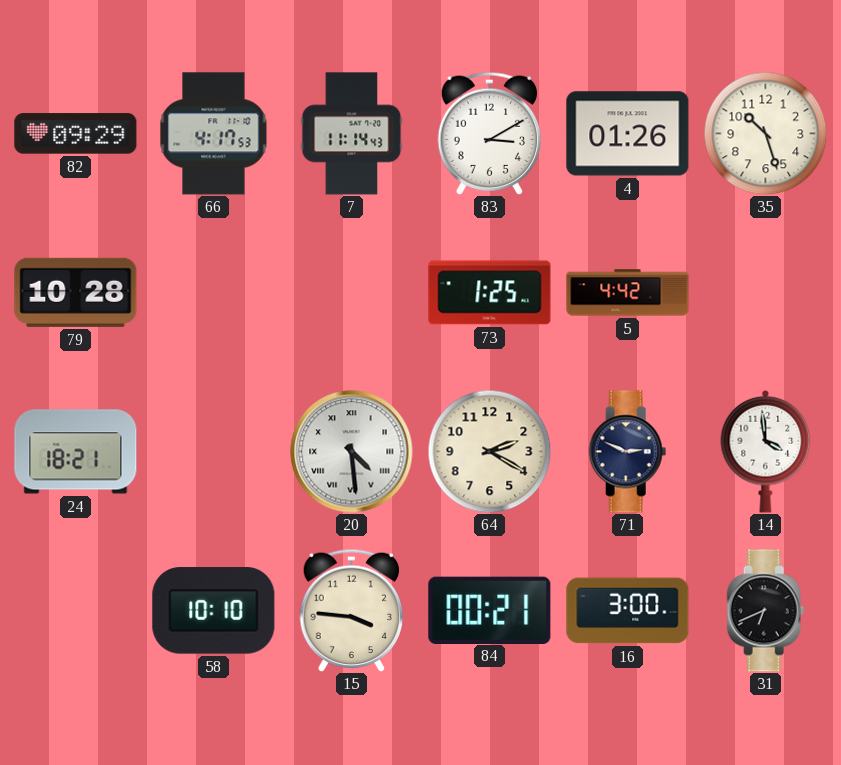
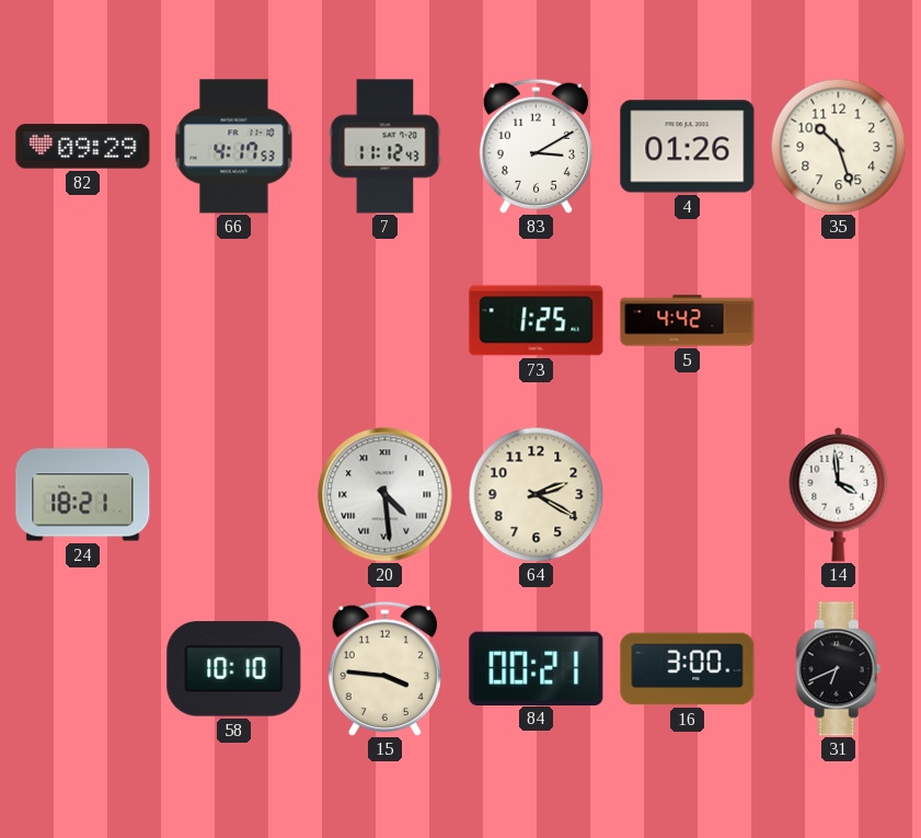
7: 11:14 -> 11:12 (385, 147)
79: 10:28 -> none (76, 292)
71: 2:49 -> none (628, 452)
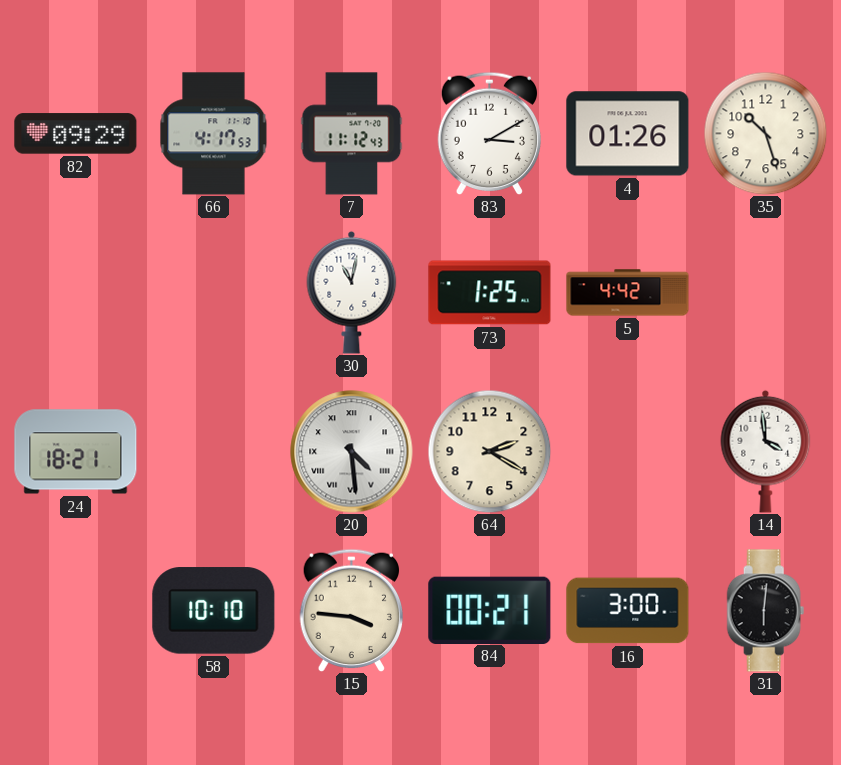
30: none -> 11:02 (352, 292)
31: 6:41 -> 6:01 (766, 611)
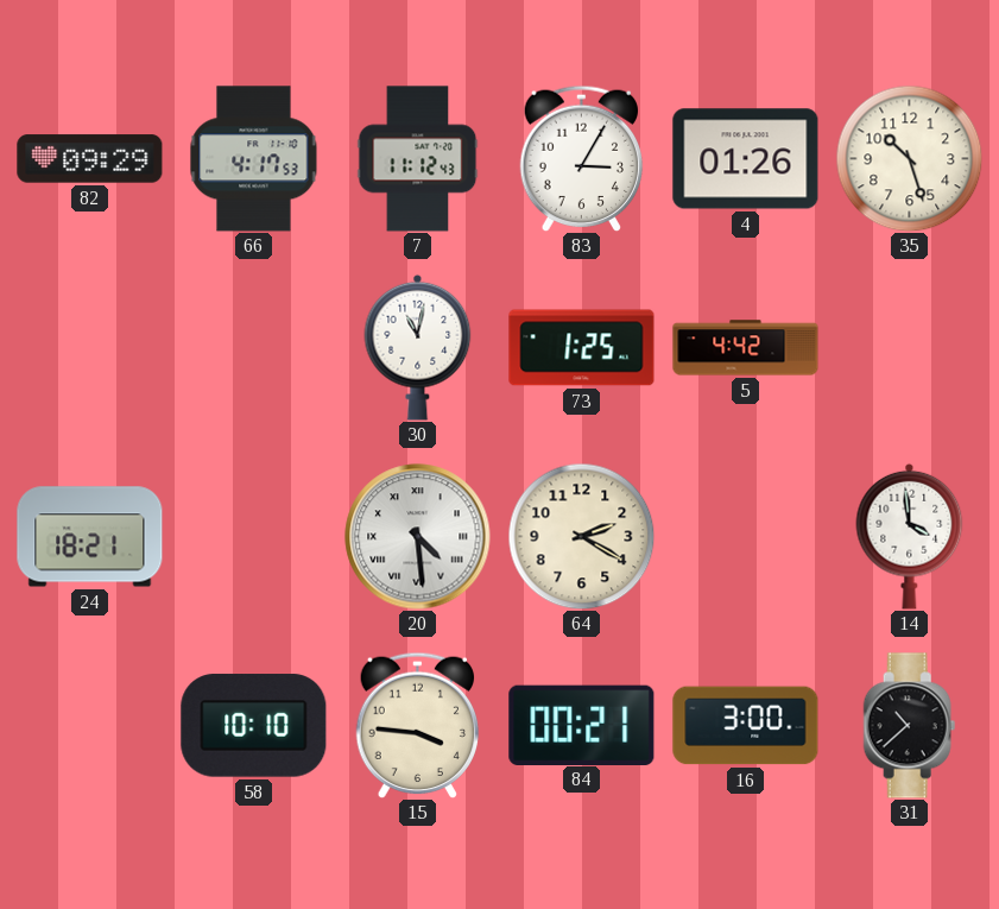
83: 3:10 -> 3:05 (582, 158)
31: 6:01 -> 10:38 (910, 726)
